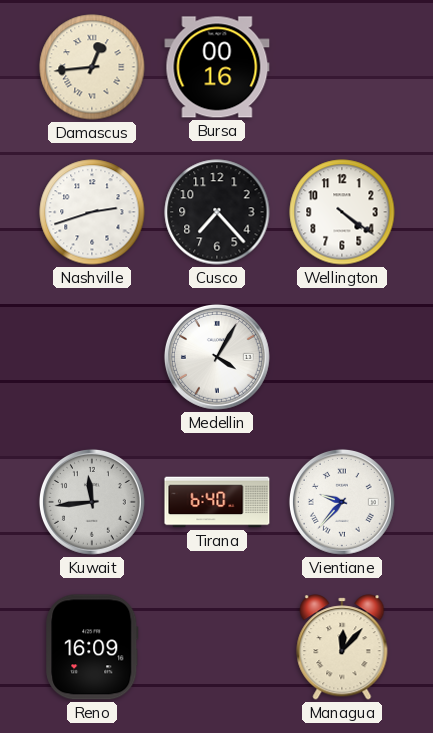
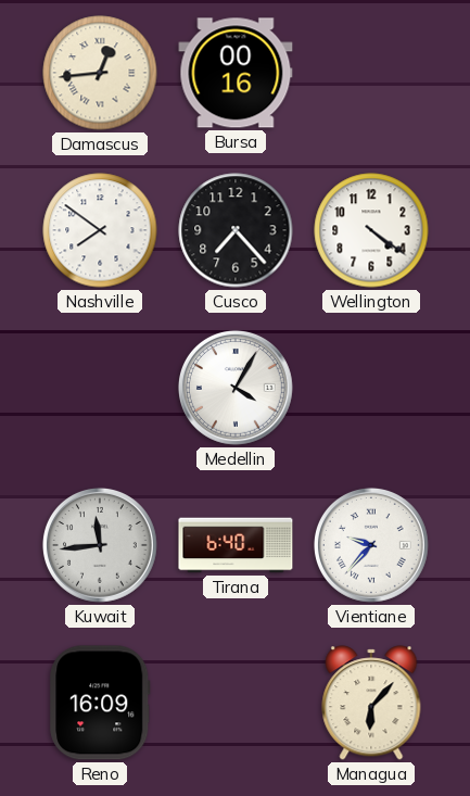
Nashville: 2:42 -> 7:51 (100, 230)
Managua: 12:07 -> 6:07 (371, 703)
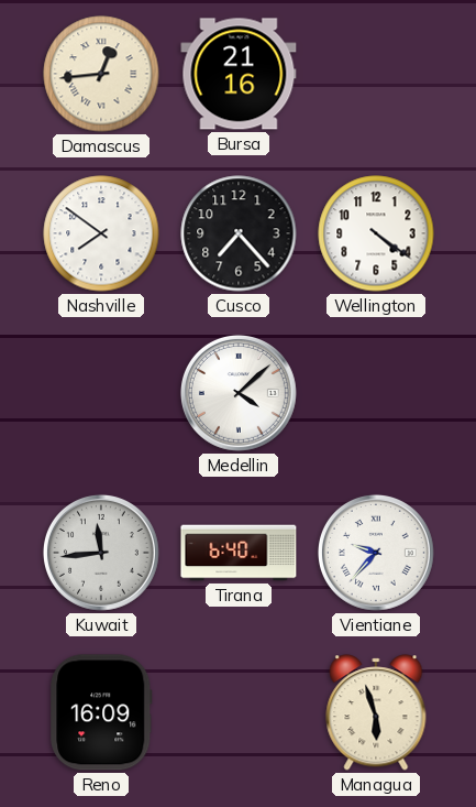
Bursa: 00:16 -> 21:16 (239, 74)
Medellin: 4:05 -> 4:08 (239, 393)
Managua: 6:07 -> 5:57 (376, 712)
